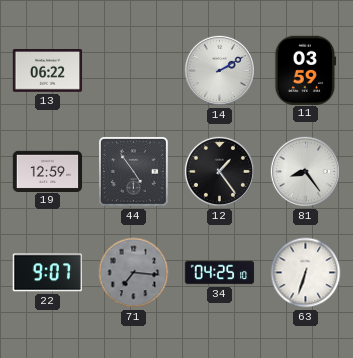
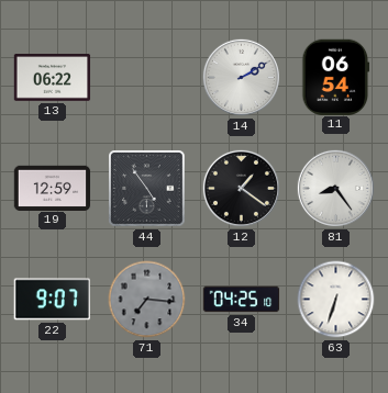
11: 03:59 -> 06:54 (336, 77)
12: 1:24 -> 1:21 (241, 188)
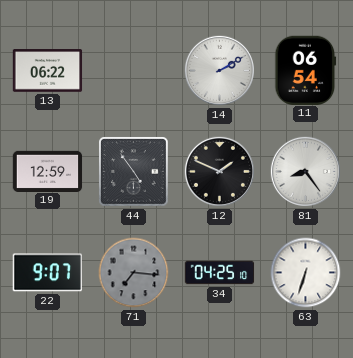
12: 1:21 -> 1:49 (219, 171)
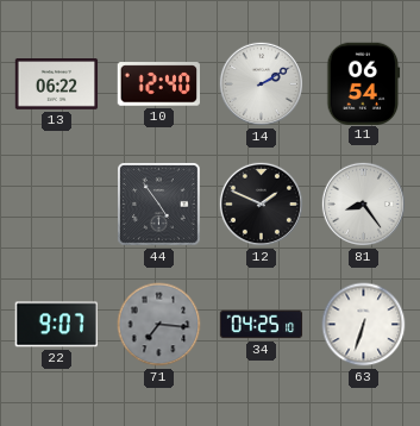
10: none -> 12:40 (158, 84)
19: 12:59 -> none (48, 171)
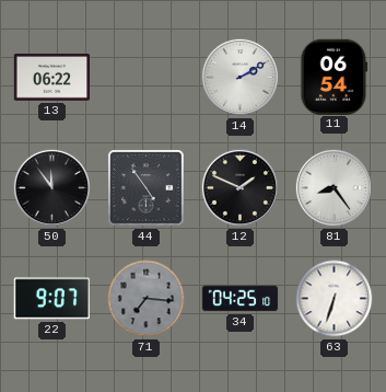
10: 12:40 -> none (158, 84)
50: none -> 11:54 (51, 187)
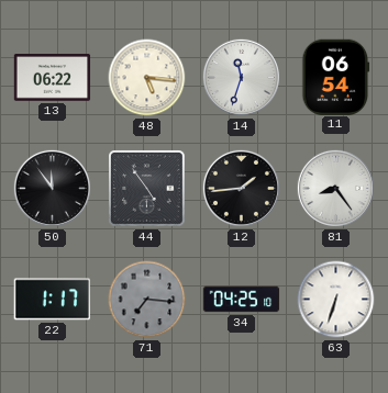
48: none -> 5:16 (147, 78)
14: 2:10 -> 11:33 (241, 77)
12: 1:49 -> 1:44 (241, 188)
22: 9:07 -> 1:17 (52, 300)
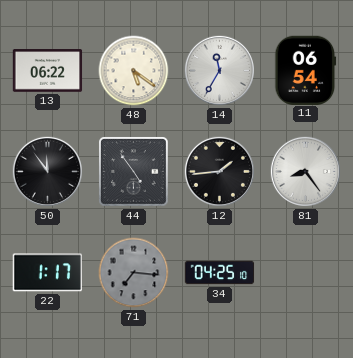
48: 5:16 -> 5:21 (134, 71)
14: 11:33 -> 11:35 (219, 70)
63: 6:33 -> none (336, 300)
